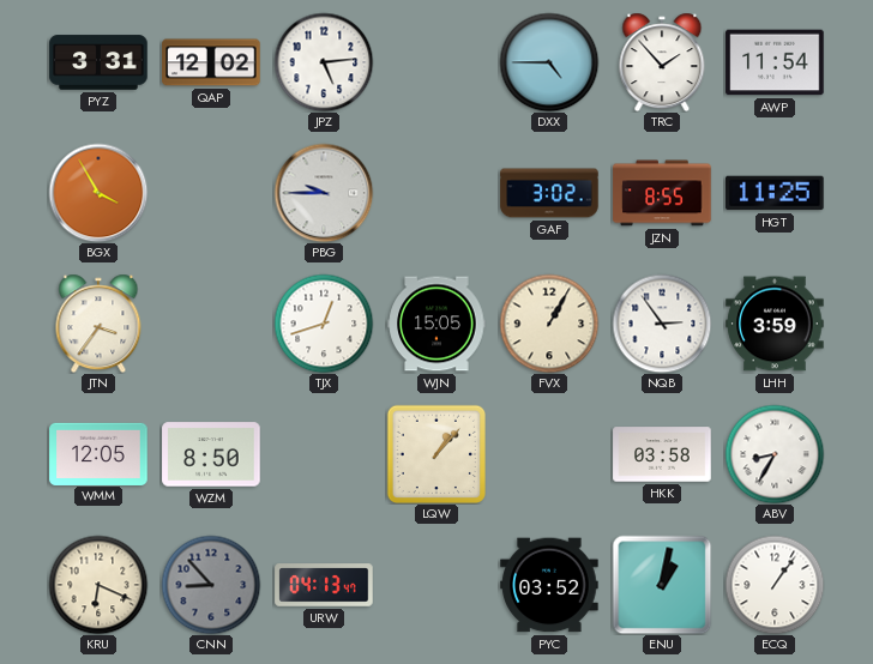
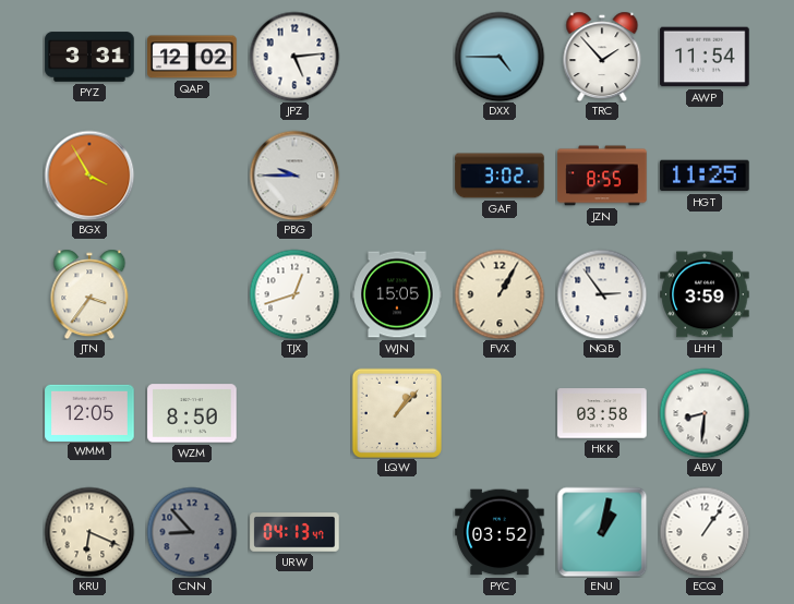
ABV: 8:35 -> 8:31 (705, 413)
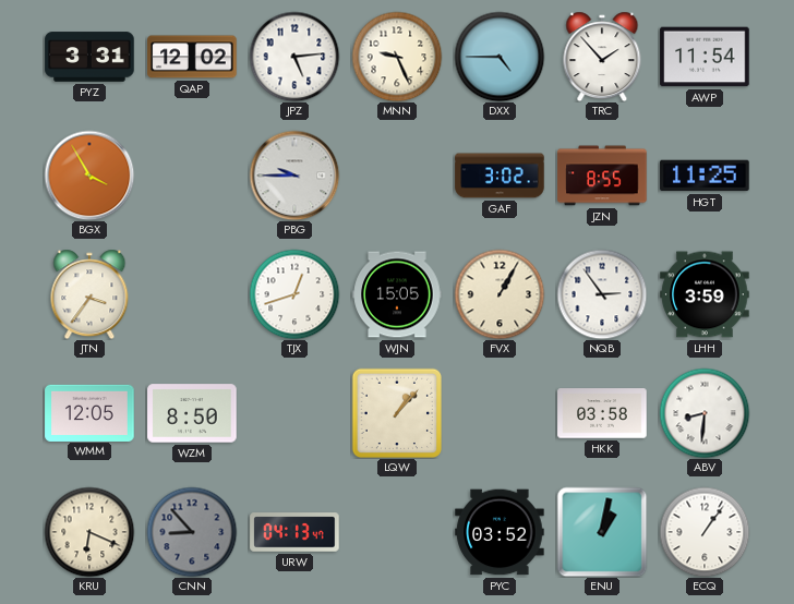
MNN: none -> 9:26 (397, 57)
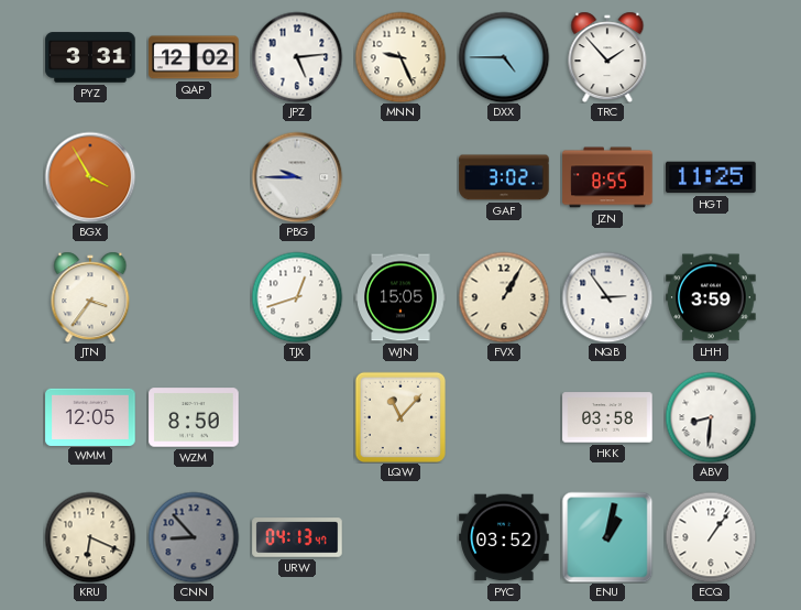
AWP: 11:54 -> none (705, 57)
LQW: 1:07 -> 11:07 (401, 417)
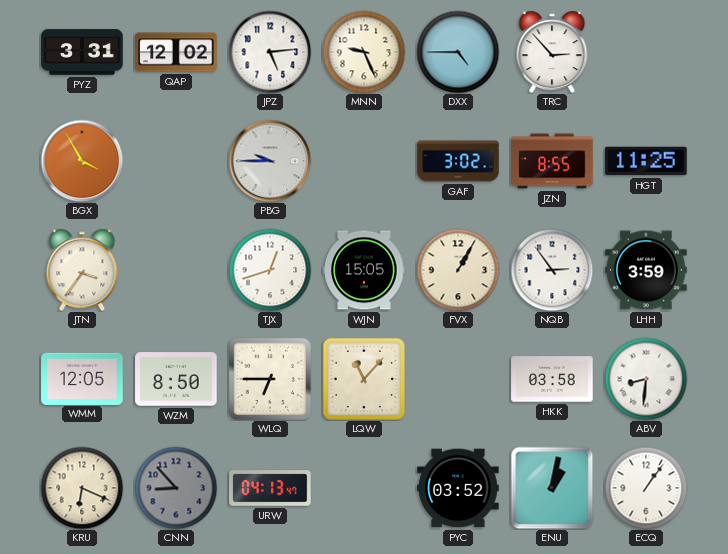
TRC: 1:53 -> 2:53 (552, 52)
WLQ: none -> 6:45 (270, 379)
